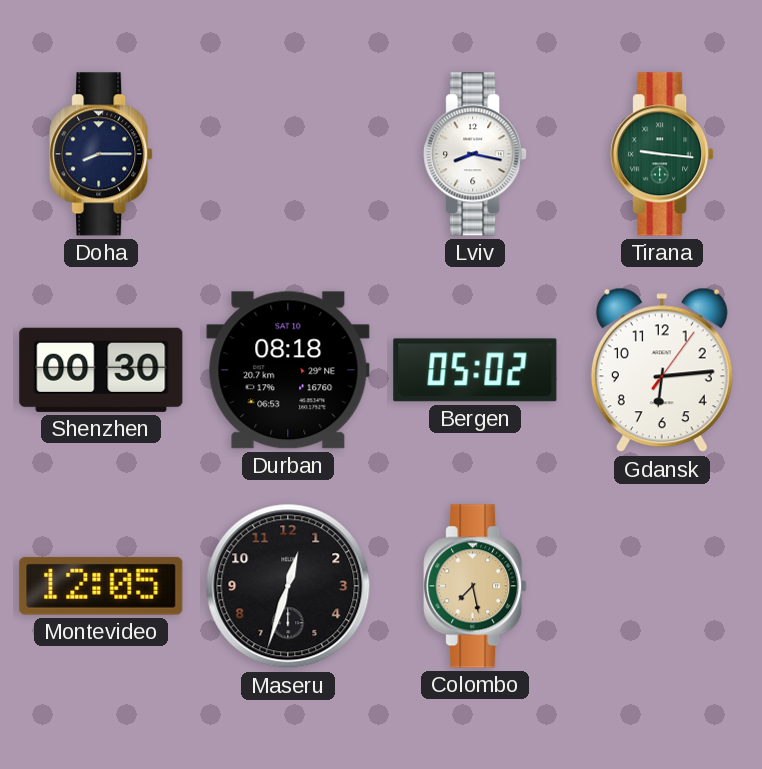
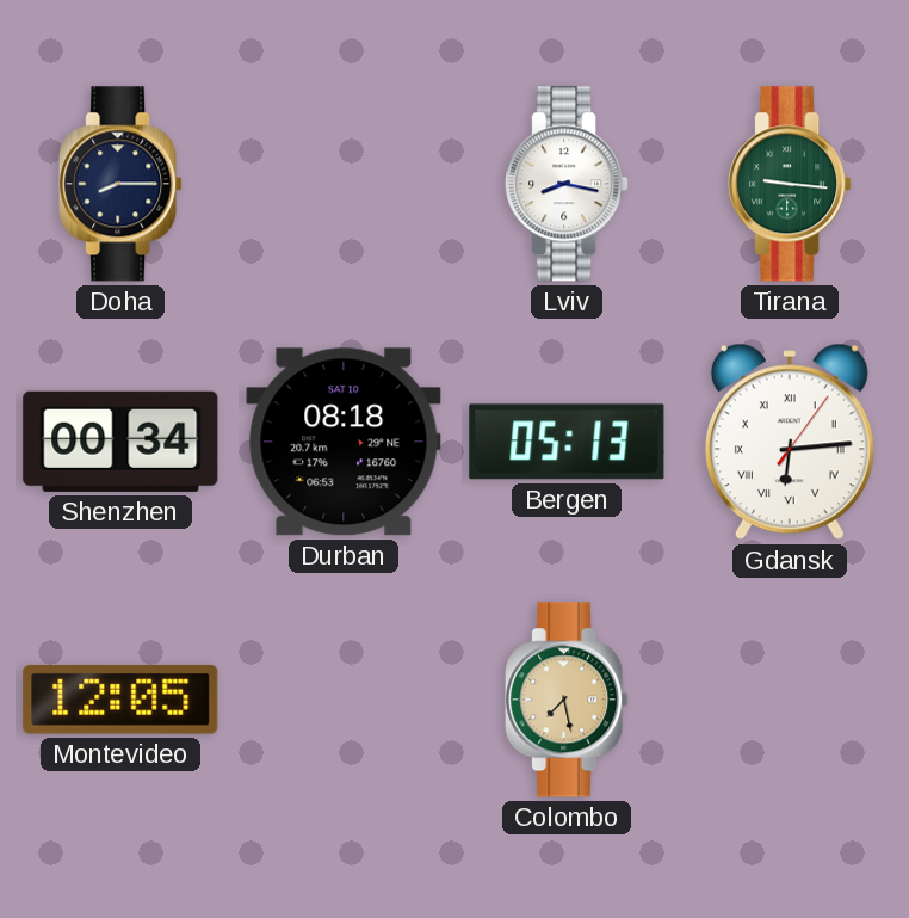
Shenzhen: 00:30 -> 00:34 (120, 442)
Bergen: 05:02 -> 05:13 (567, 442)
Gdansk numerals: Arabic -> Roman (790, 442)
Maseru: 12:33 -> none (288, 586)
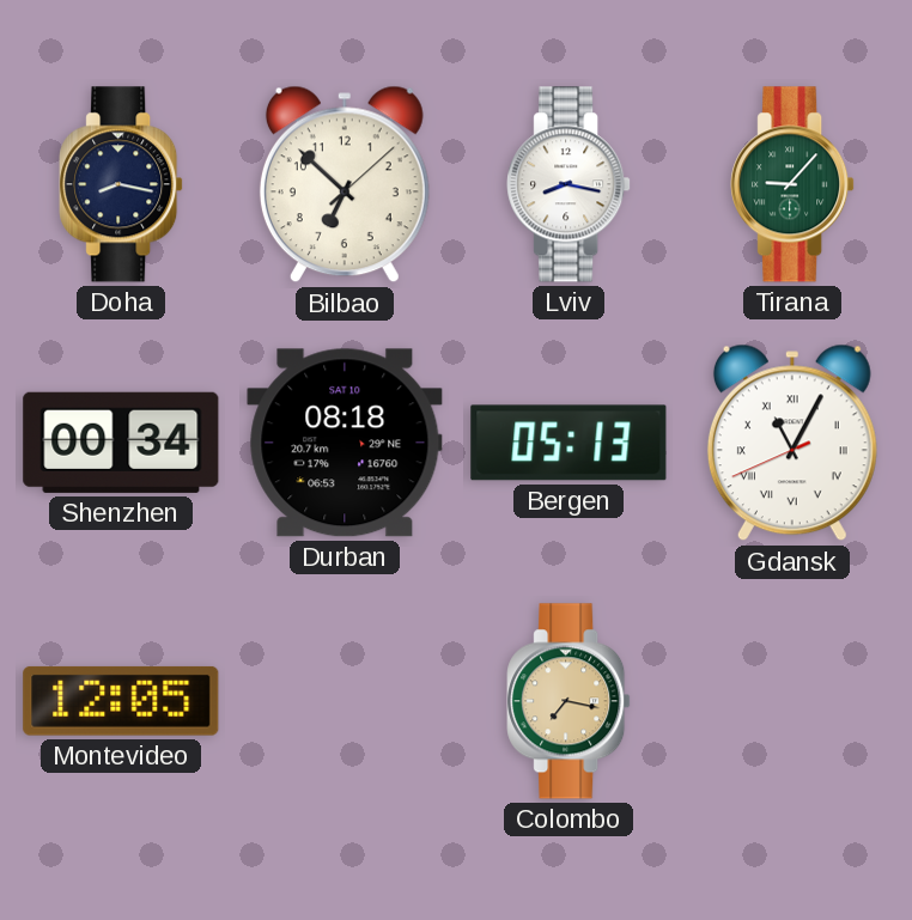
Doha: 8:15 -> 8:17 (121, 184)
Bilbao: none -> 6:52 (345, 184)
Tirana: 9:16 -> 9:07 (792, 184)
Gdansk: 6:14 -> 11:04 (792, 443)
Colombo: 7:28 -> 7:17 (569, 701)
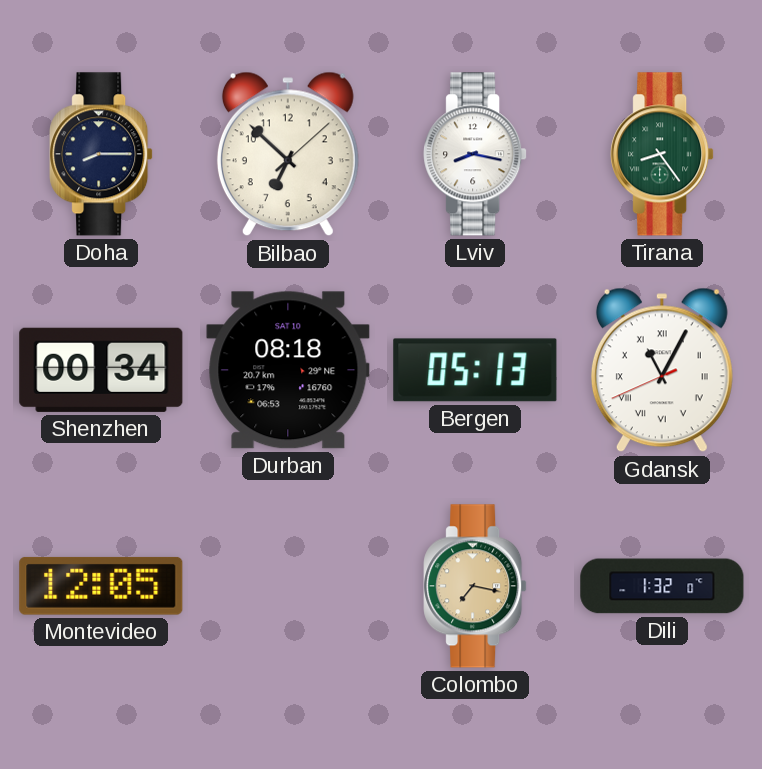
Doha: 8:17 -> 8:15 (101, 154)
Tirana: 9:07 -> 8:24 (662, 154)
Dili: none -> 1:32 (662, 586)
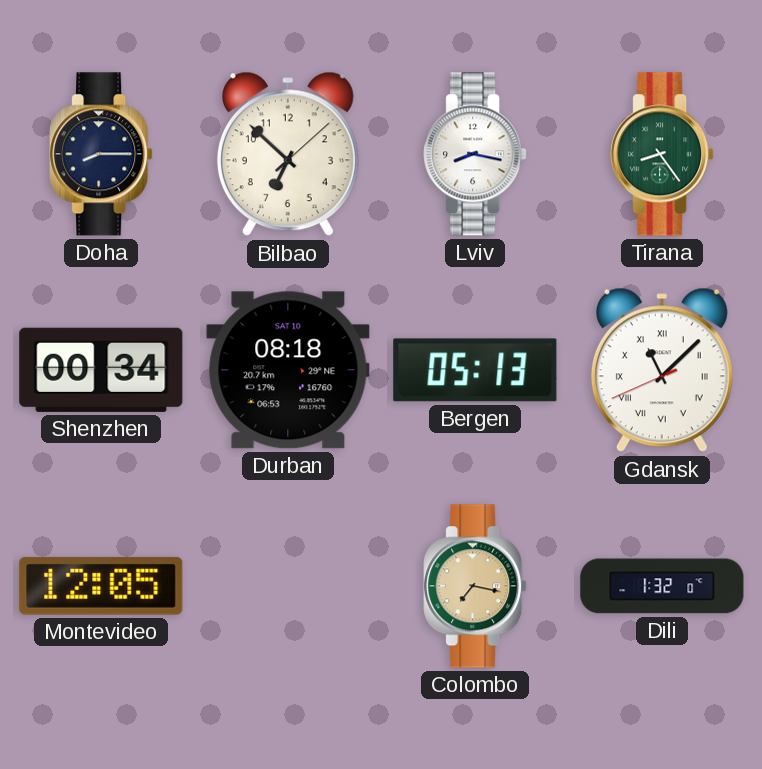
Gdansk: 11:04 -> 11:07 (662, 370)
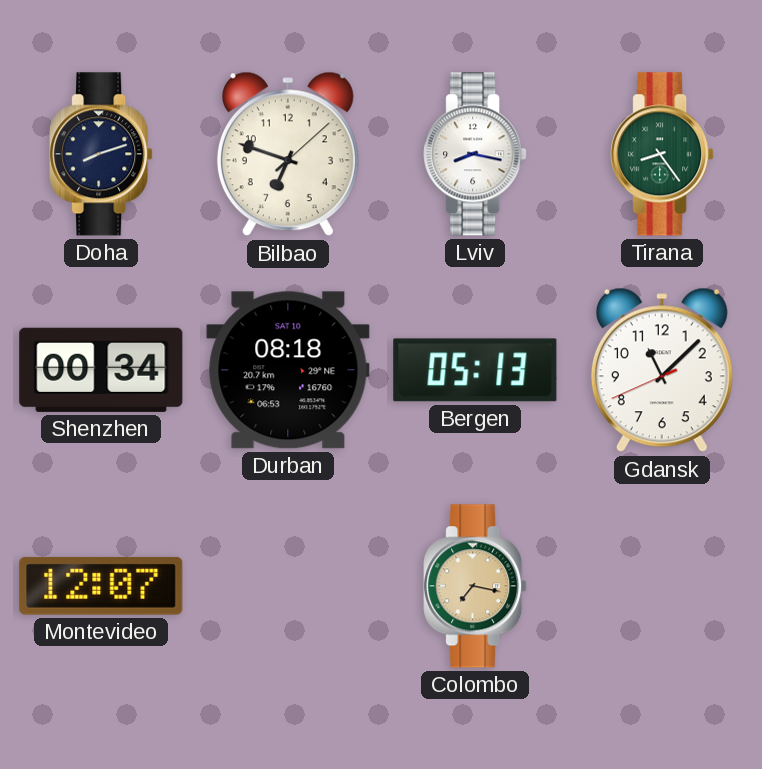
Doha: 8:15 -> 8:12 (101, 154)
Bilbao: 6:52 -> 6:48 (288, 154)
Gdansk numerals: Roman -> Arabic (662, 370)
Montevideo: 12:05 -> 12:07 (101, 586)
Dili: 1:32 -> none (662, 586)
